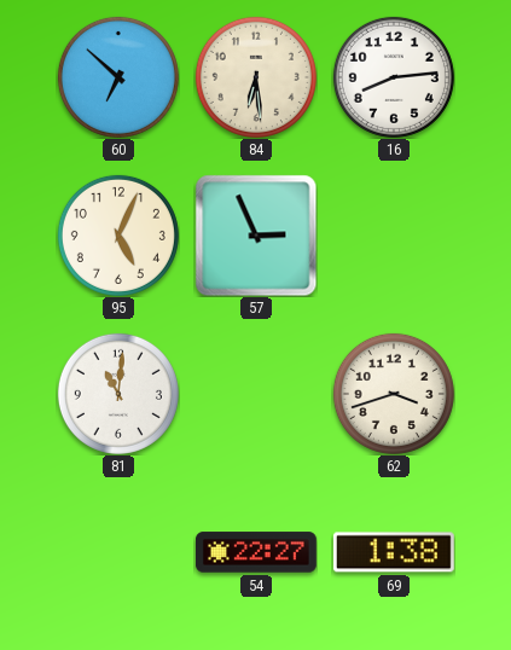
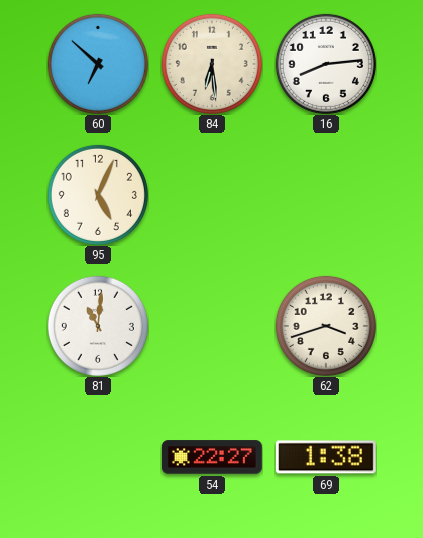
57: 2:56 -> none (256, 236)
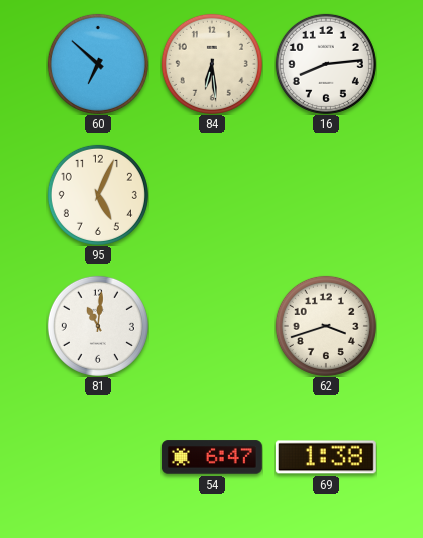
54: 22:27 -> 6:47 (212, 457)
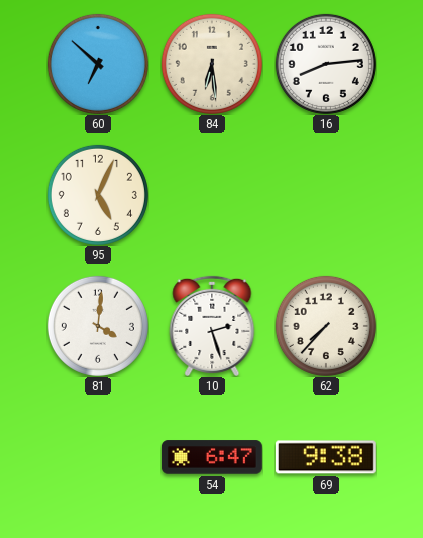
81: 11:01 -> 4:01 (98, 326)
10: none -> 2:27 (212, 326)
62: 3:42 -> 7:37 (326, 326)
69: 1:38 -> 9:38 (326, 457)
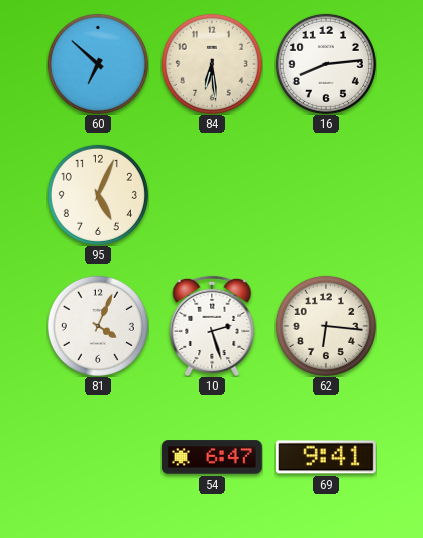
81: 4:01 -> 4:04 (98, 326)
62: 7:37 -> 6:16 (326, 326)
69: 9:38 -> 9:41 (326, 457)
